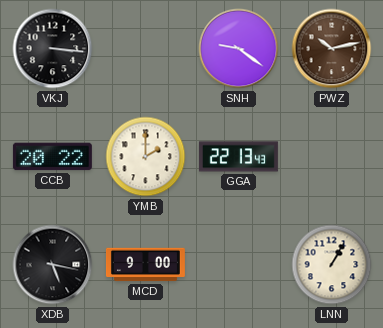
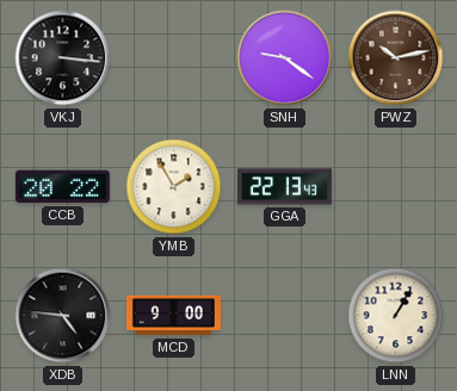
YMB: 2:00 -> 1:55 (174, 187)
XDB: 5:17 -> 4:46 (63, 316)
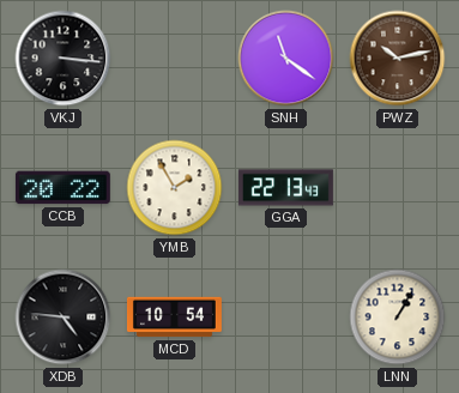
SNH: 9:21 -> 11:21 (286, 59)
MCD: 9:00 -> 10:54 (174, 318)
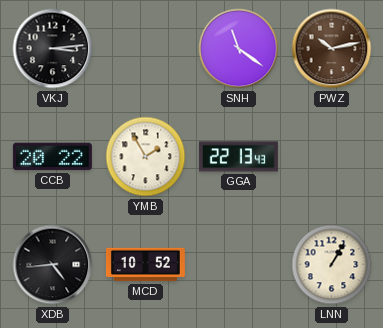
VKJ: 3:16 -> 3:14 (53, 49)
XDB: 4:46 -> 4:44 (53, 265)
MCD: 10:54 -> 10:52 (145, 265)
